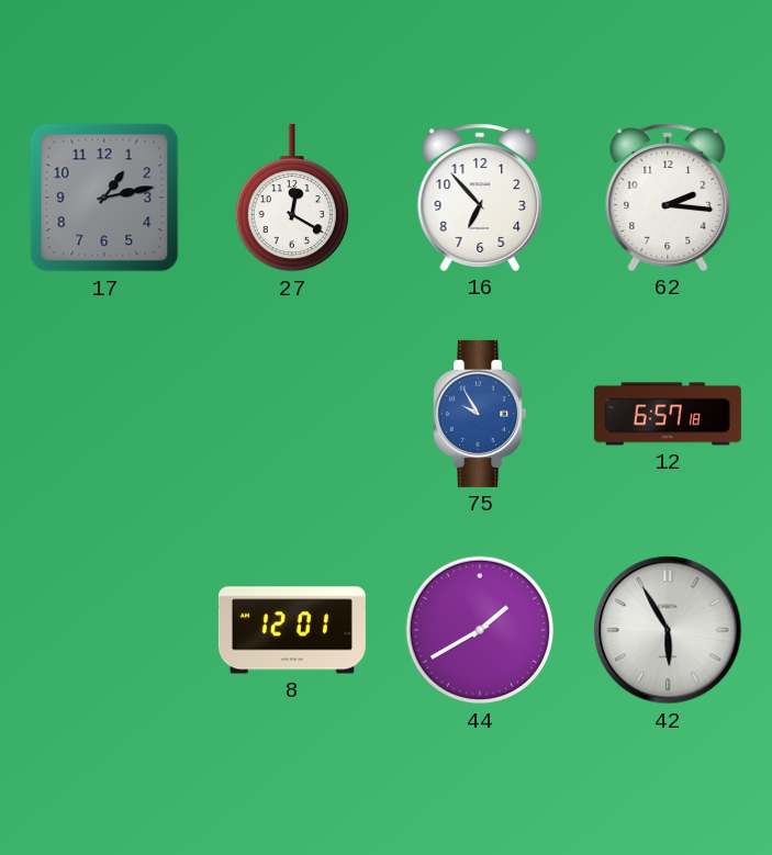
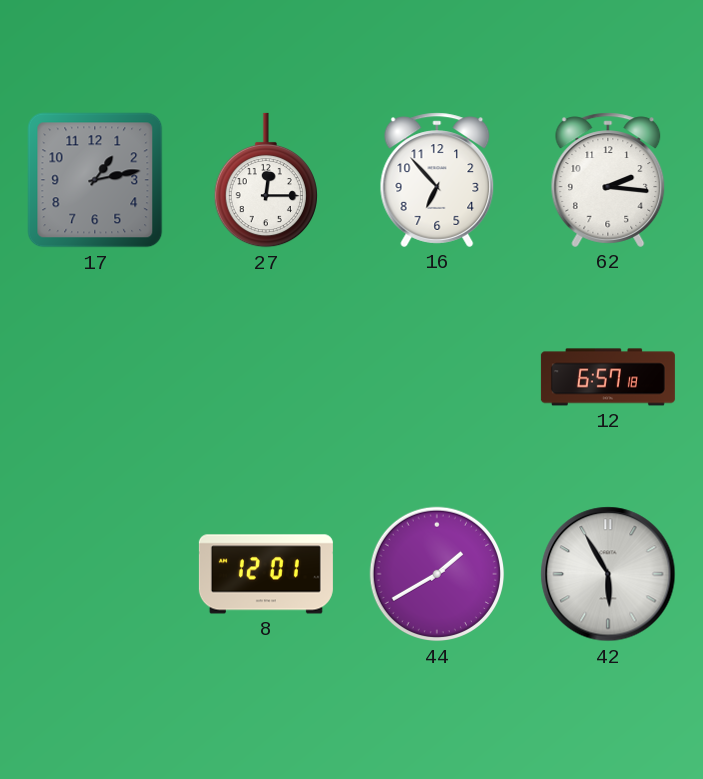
27: 12:20 -> 12:15 (266, 180)
75: 9:55 -> none (480, 414)
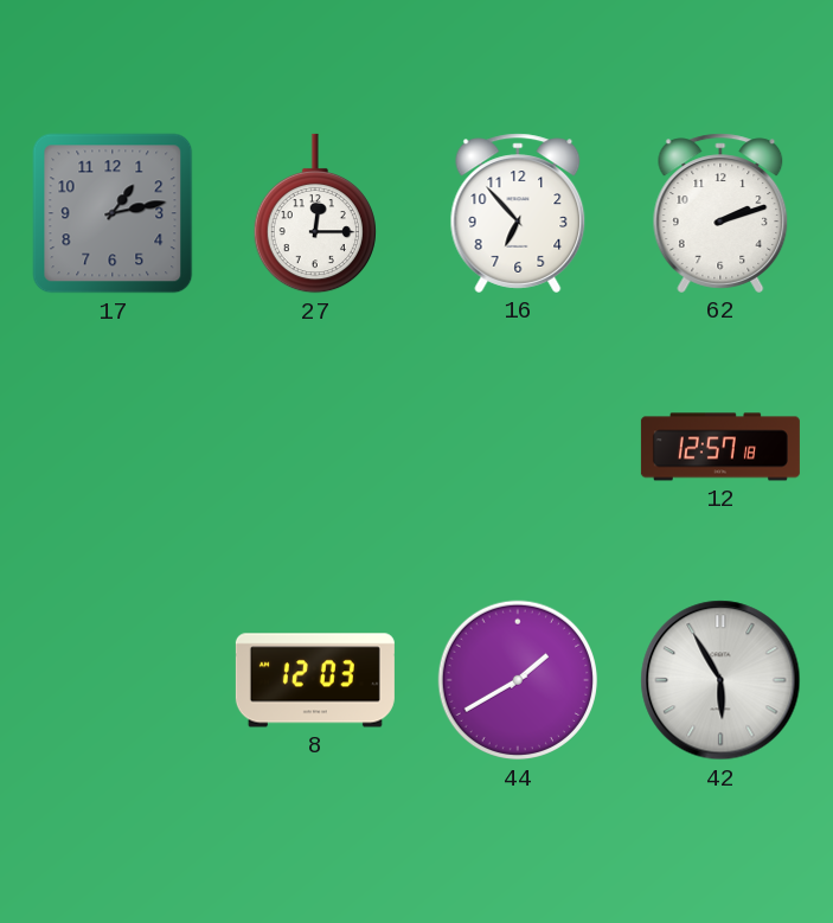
62: 2:16 -> 2:12 (720, 213)
12: 6:57 -> 12:57 (720, 447)
8: 12:01 -> 12:03 (315, 680)
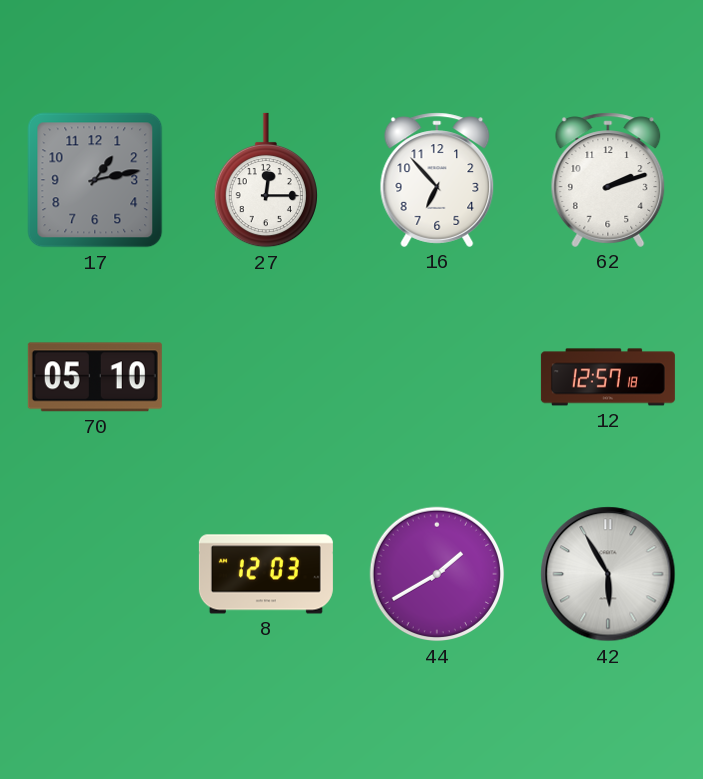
70: none -> 05:10 (95, 377)
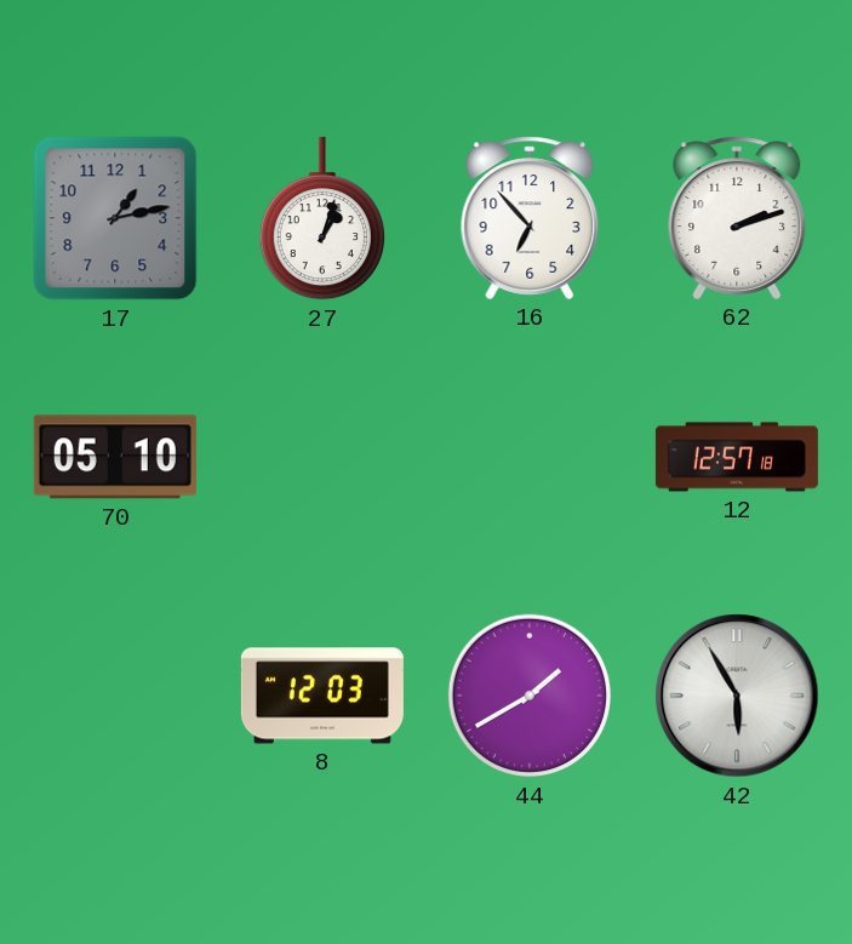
27: 12:15 -> 1:03 (322, 218)
